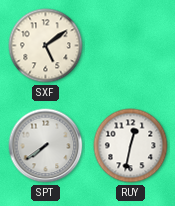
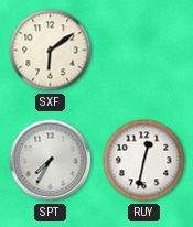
SXF: 5:09 -> 6:09 (51, 51)
SPT: 7:39 -> 7:35 (51, 161)
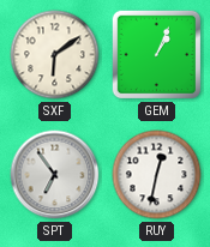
GEM: none -> 1:04 (157, 55)
SPT: 7:35 -> 6:54 (55, 175)
